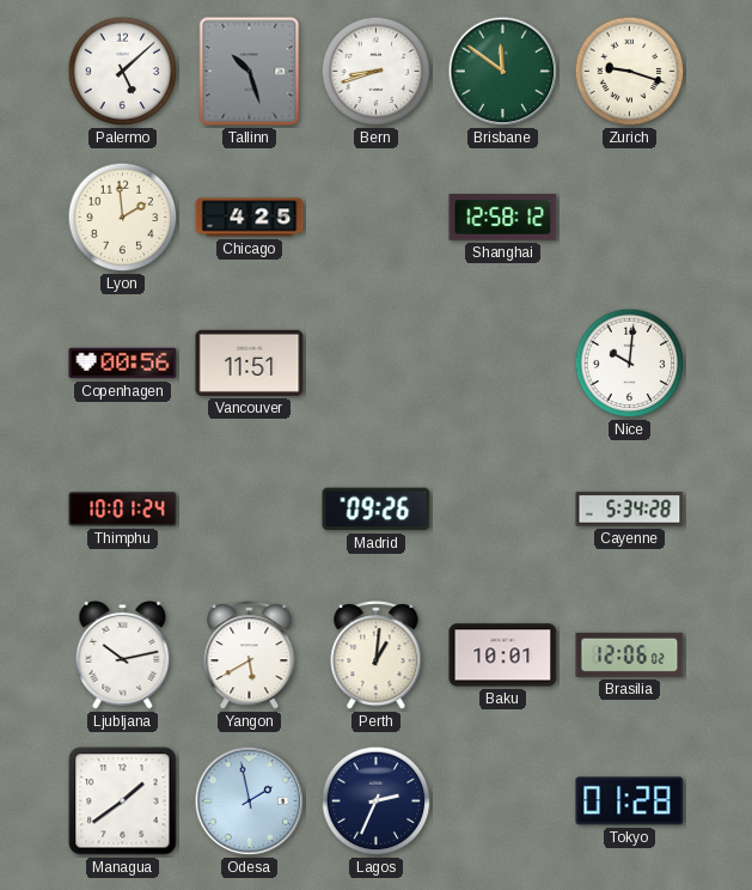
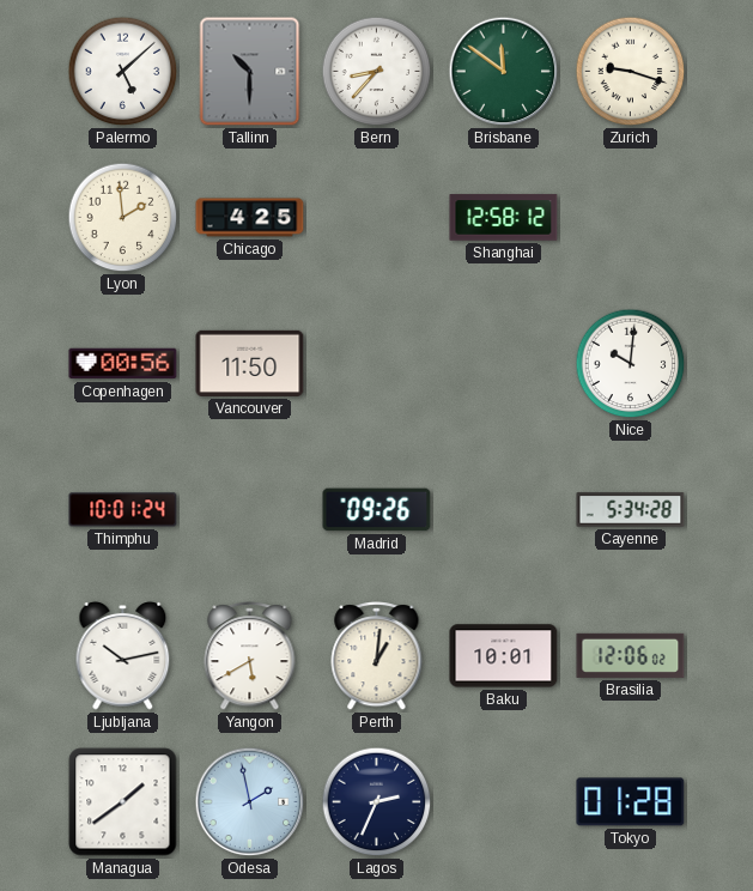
Tallinn: 10:27 -> 10:30 (250, 72)
Bern: 8:42 -> 8:37 (377, 72)
Vancouver: 11:51 -> 11:50 (250, 363)
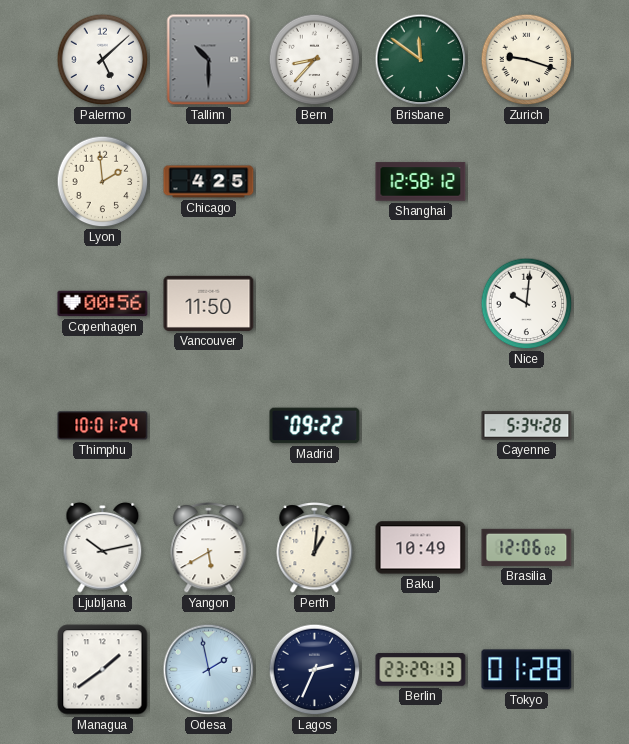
Madrid: 09:26 -> 09:22 (315, 426)
Baku: 10:01 -> 10:49 (421, 548)
Berlin: none -> 23:29 (421, 670)
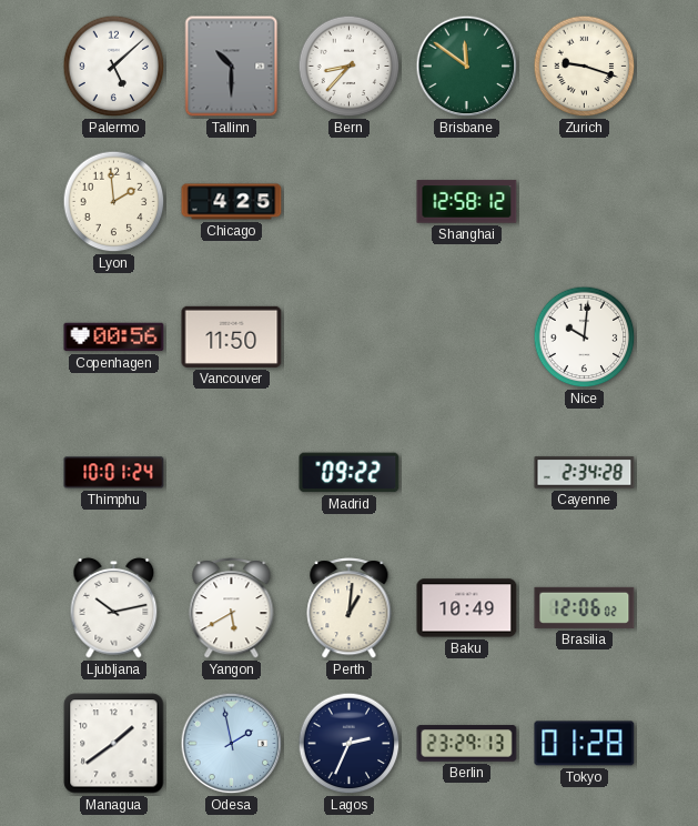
Cayenne: 5:34 -> 2:34 (585, 473)
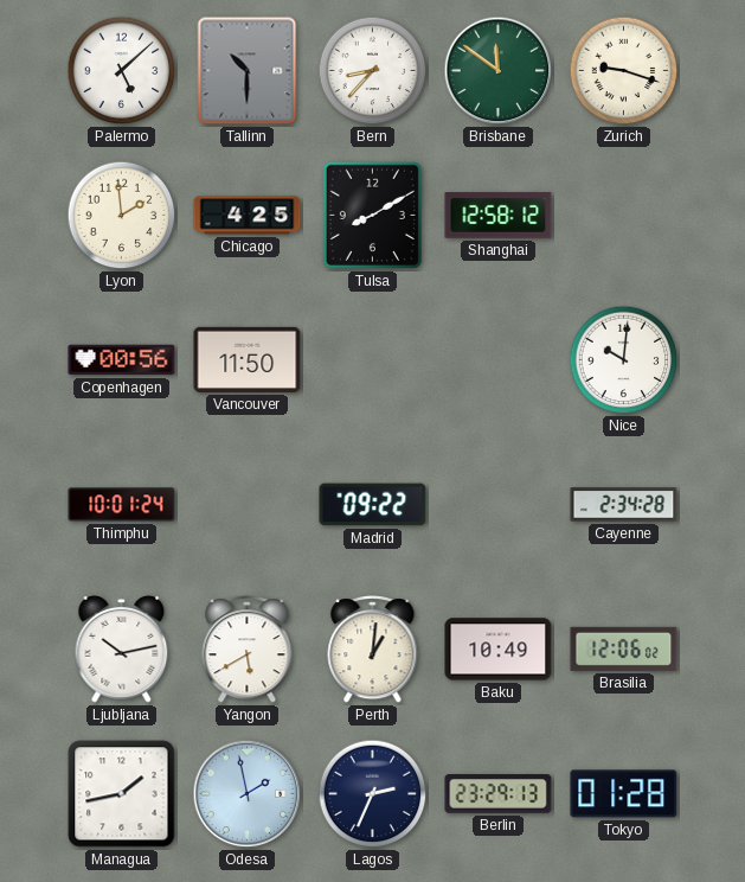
Tulsa: none -> 8:10 (372, 215)
Managua: 1:39 -> 1:43 (122, 794)
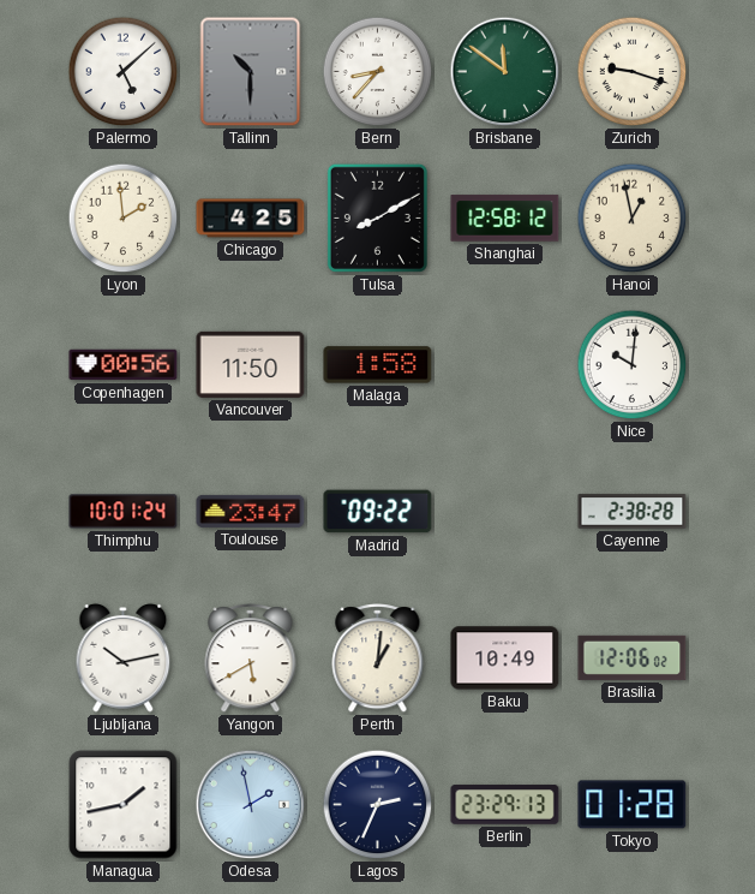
Hanoi: none -> 12:58 (633, 219)
Malaga: none -> 1:58 (378, 365)
Toulouse: none -> 23:47 (251, 511)
Cayenne: 2:34 -> 2:38 (633, 512)
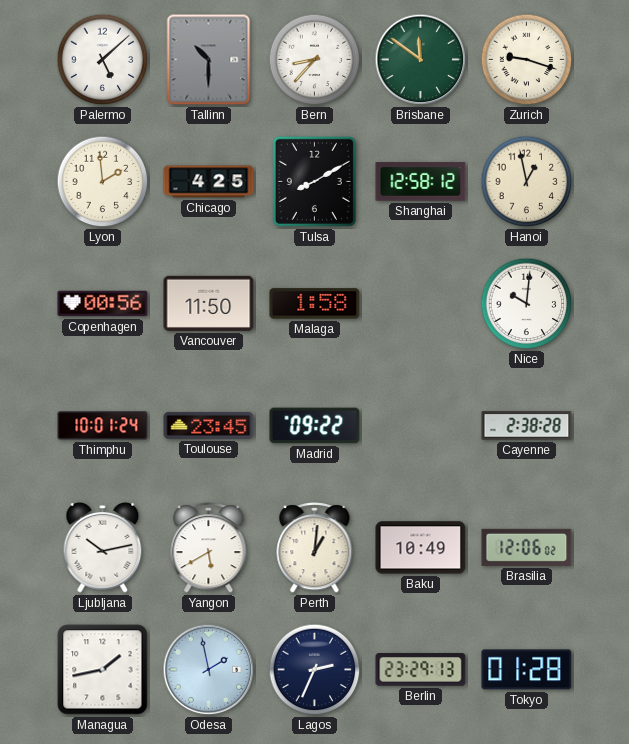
Toulouse: 23:47 -> 23:45 (209, 425)
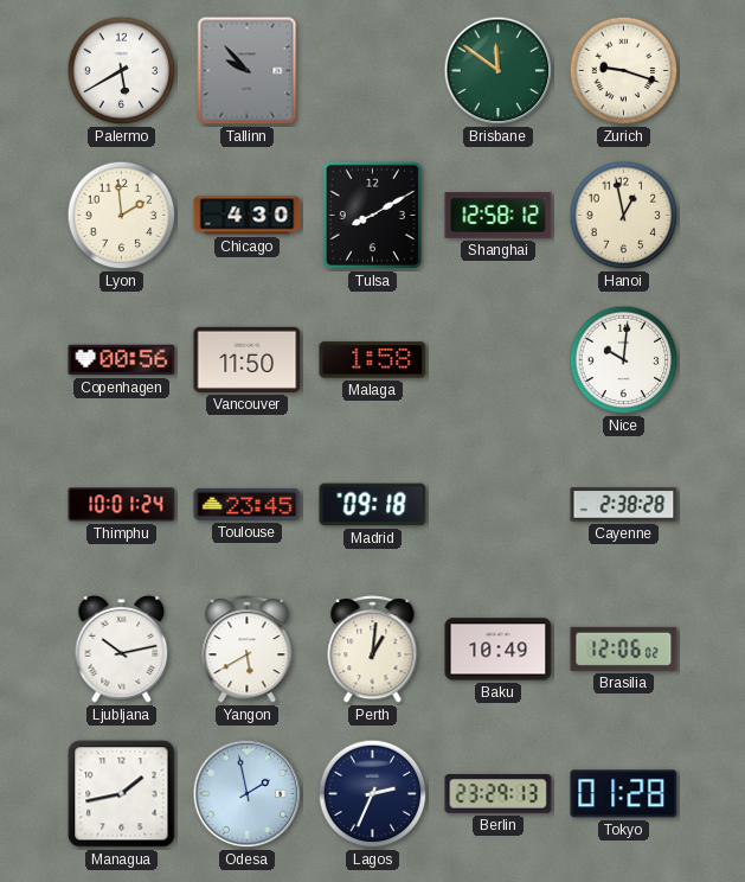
Palermo: 5:08 -> 5:40 (122, 71)
Tallinn: 10:30 -> 9:53 (248, 71)
Bern: 8:37 -> none (315, 60)
Chicago: 4:25 -> 4:30 (248, 216)
Madrid: 09:22 -> 09:18 (373, 505)
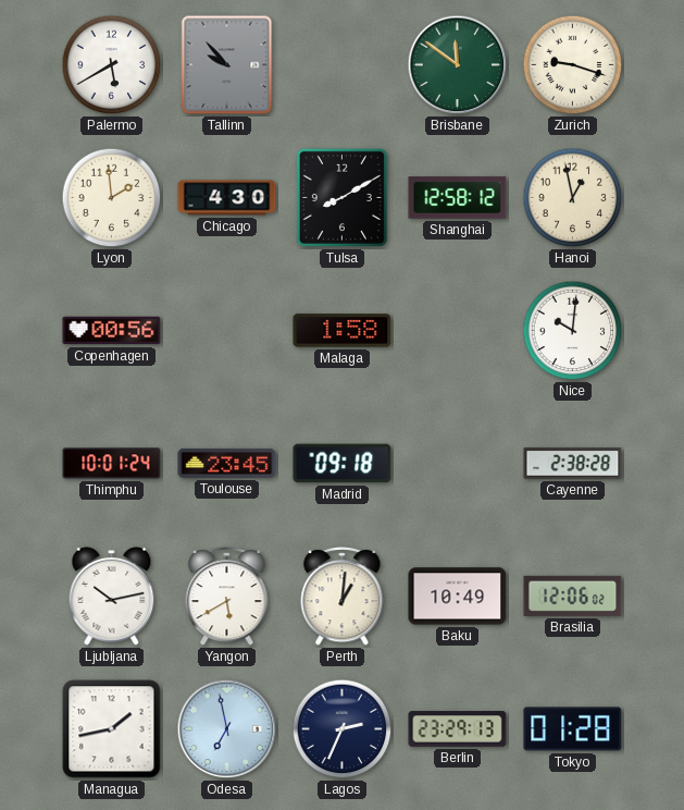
Vancouver: 11:50 -> none (248, 359)
Odesa: 1:58 -> 6:58 (227, 729)
